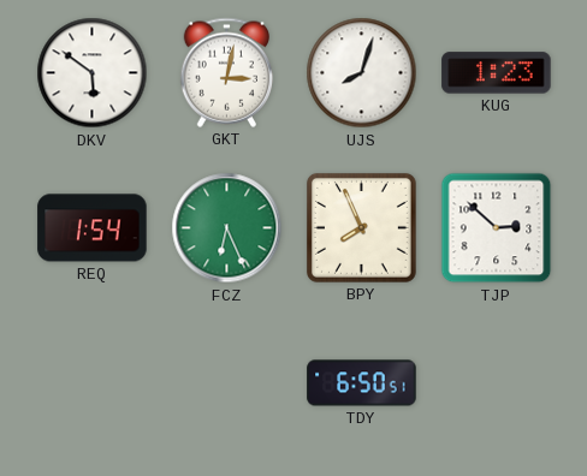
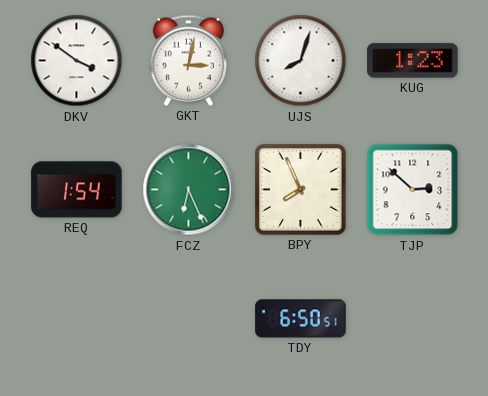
DKV: 5:51 -> 3:51 (77, 61)
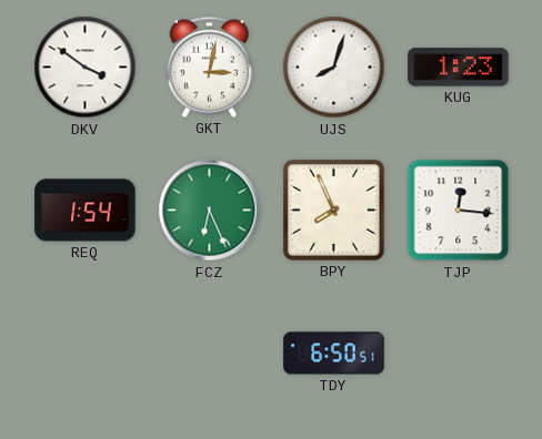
TJP: 2:52 -> 12:16 (459, 211)
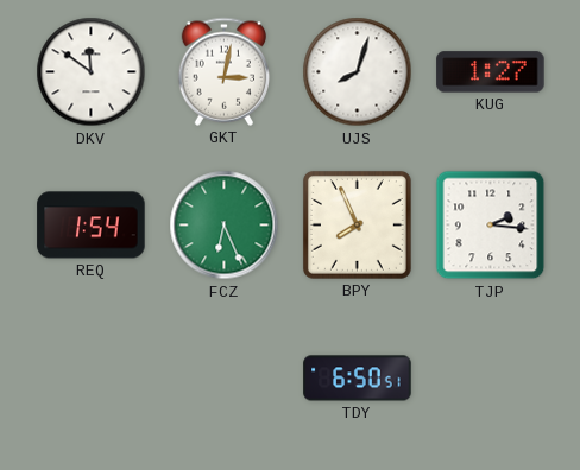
DKV: 3:51 -> 11:51 (92, 72)
KUG: 1:23 -> 1:27 (491, 72)
TJP: 12:16 -> 2:16 (491, 226)
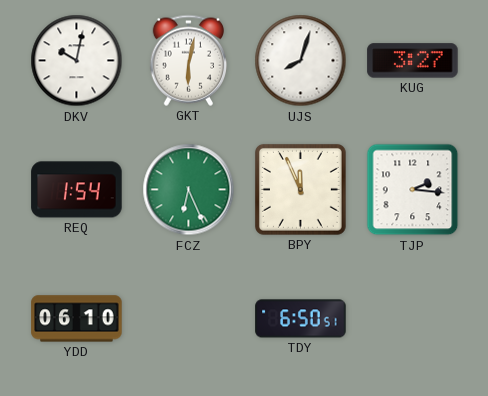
DKV: 11:51 -> 10:02 (77, 61)
GKT: 3:02 -> 6:02 (189, 60)
KUG: 1:27 -> 3:27 (413, 61)
BPY: 7:56 -> 11:56 (300, 189)
YDD: none -> 06:10 (77, 319)
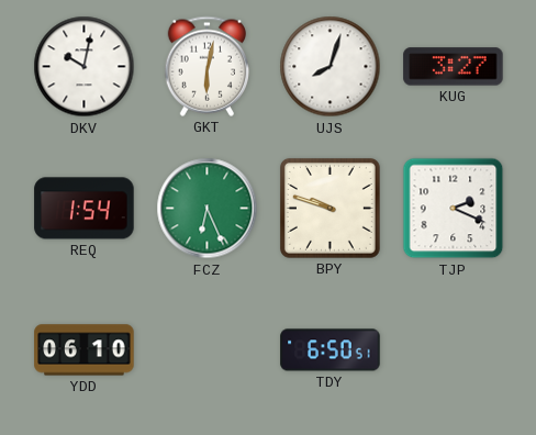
BPY: 11:56 -> 9:48 (330, 208)
TJP: 2:16 -> 2:19 (454, 209)
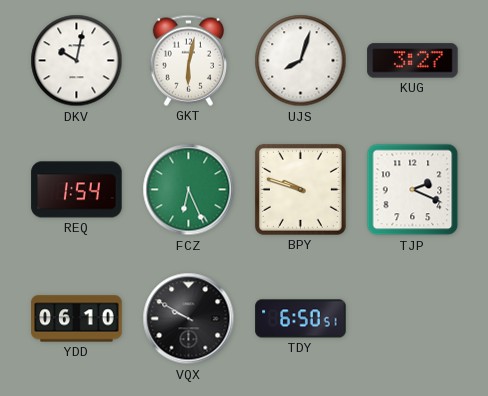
VQX: none -> 9:50 (189, 319)
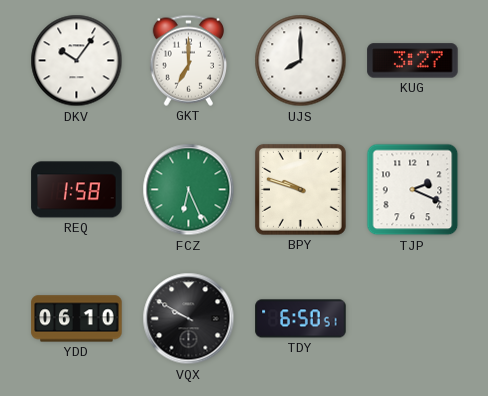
DKV: 10:02 -> 10:06 (77, 61)
GKT: 6:02 -> 7:00 (189, 60)
UJS: 8:03 -> 8:00 (301, 61)
REQ: 1:54 -> 1:58 (77, 190)
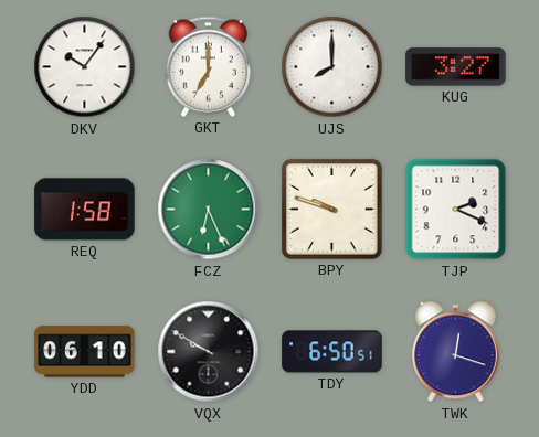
TWK: none -> 12:18 (456, 352)
